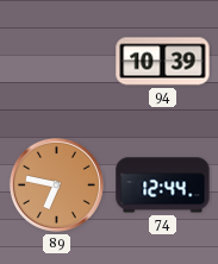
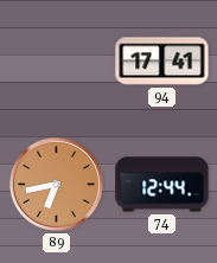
94: 10:39 -> 17:41 (162, 62)
89: 6:47 -> 6:43 (56, 184)
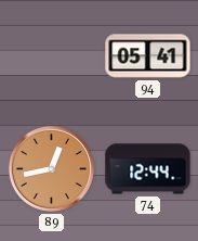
94: 17:41 -> 05:41 (148, 56)
89: 6:43 -> 12:43 (51, 168)
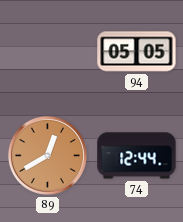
94: 05:41 -> 05:05 (137, 52)
89: 12:43 -> 12:40 (47, 155)
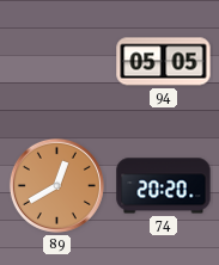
74: 12:44 -> 20:20 (164, 186)
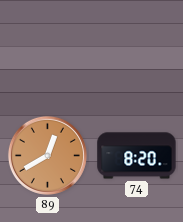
94: 05:05 -> none (164, 62)
74: 20:20 -> 8:20 (137, 156)
